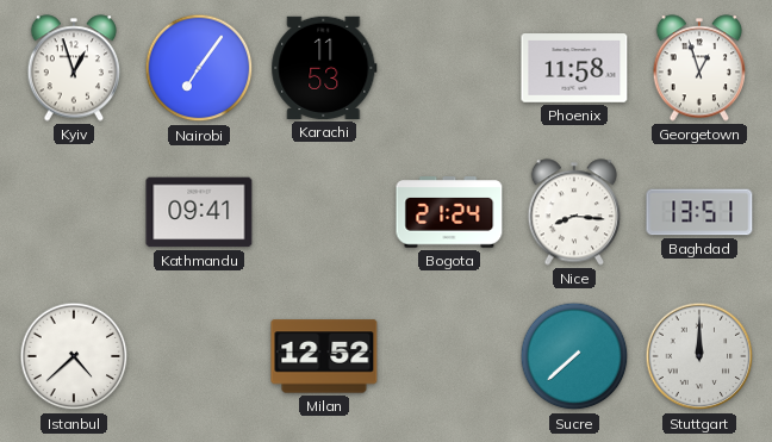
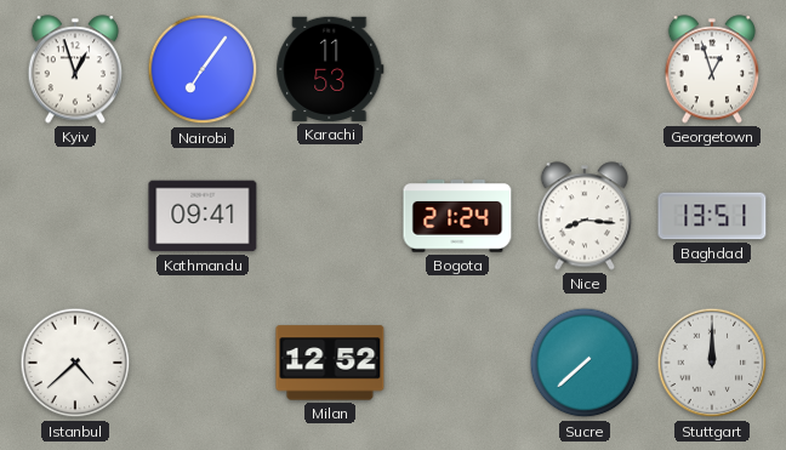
Phoenix: 11:58 -> none (574, 68)
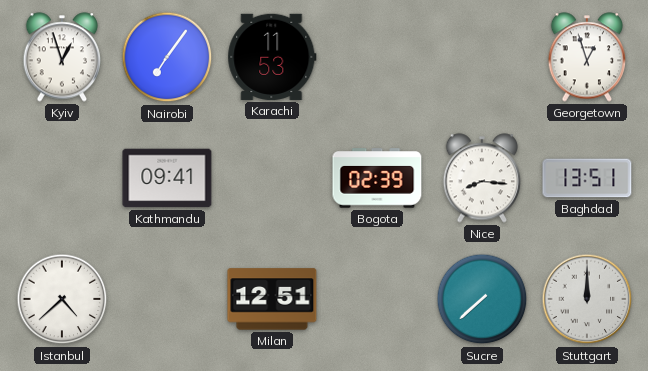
Bogota: 21:24 -> 02:39 (377, 178)
Milan: 12:52 -> 12:51 (272, 299)
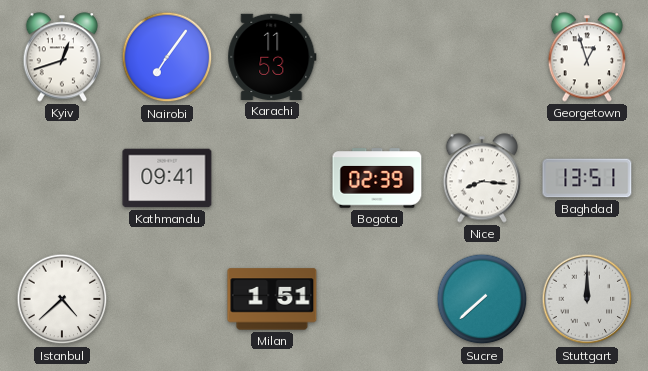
Kyiv: 12:57 -> 12:42 (62, 57)
Milan: 12:51 -> 1:51 (272, 299)
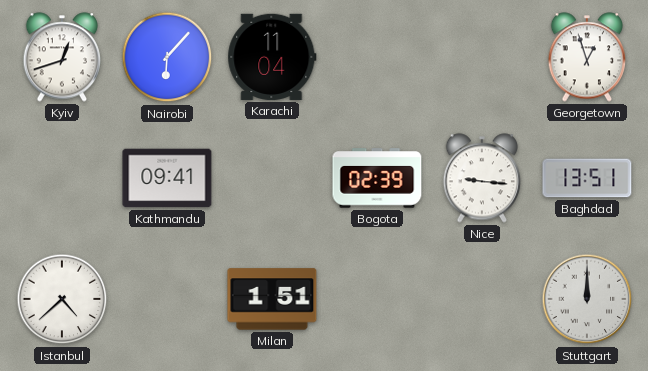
Nairobi: 7:06 -> 6:07 (167, 57)
Karachi: 11:53 -> 11:04 (272, 57)
Nice: 8:16 -> 9:16 (482, 178)
Sucre: 7:38 -> none (482, 299)
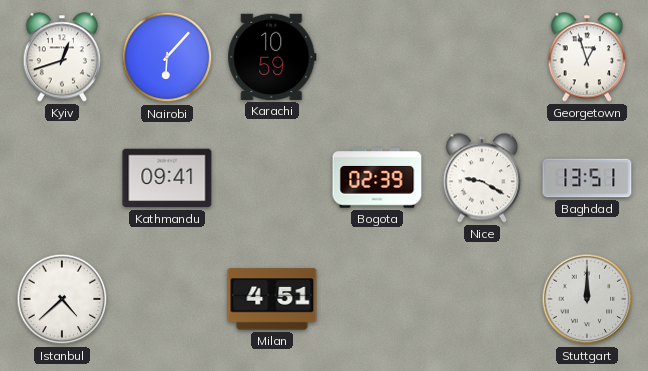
Karachi: 11:04 -> 10:59 (272, 57)
Nice: 9:16 -> 9:20 (482, 178)
Milan: 1:51 -> 4:51 (272, 299)
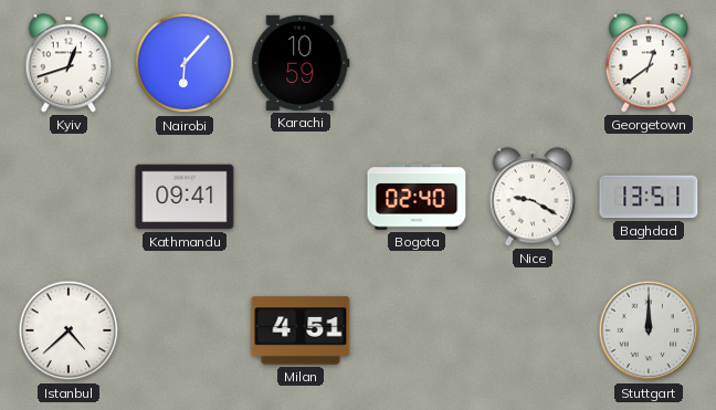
Georgetown: 12:57 -> 12:39 (649, 63)
Bogota: 02:39 -> 02:40 (417, 197)
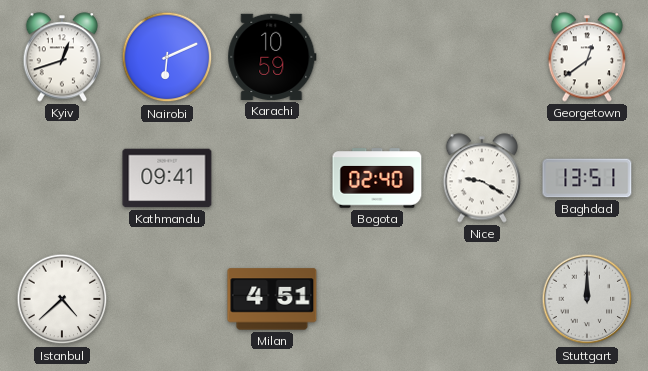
Nairobi: 6:07 -> 6:11 (167, 57)
